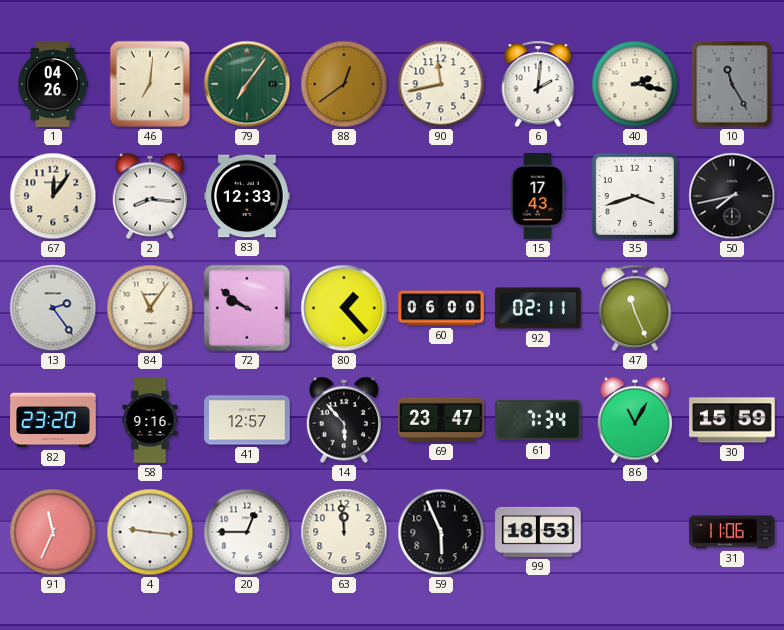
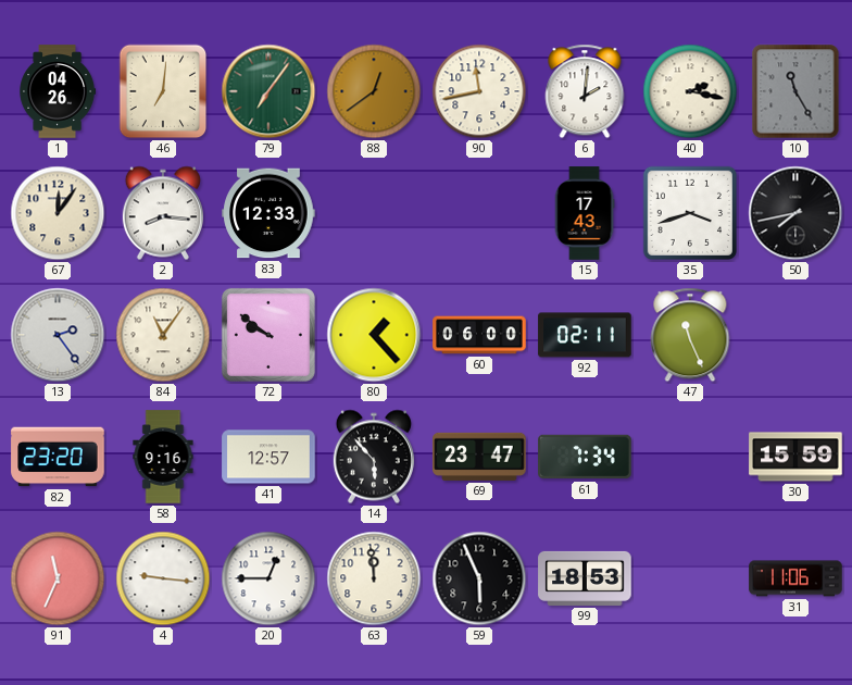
86: 11:05 -> none (635, 420)
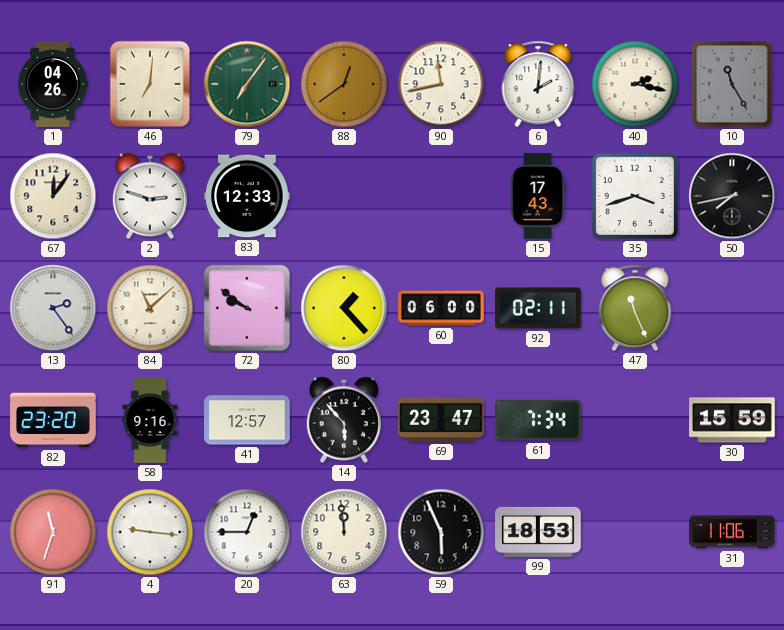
2: 8:16 -> 2:48 (150, 196)
84: 11:06 -> 11:08 (150, 308)
91: 11:34 -> 11:33 (53, 532)
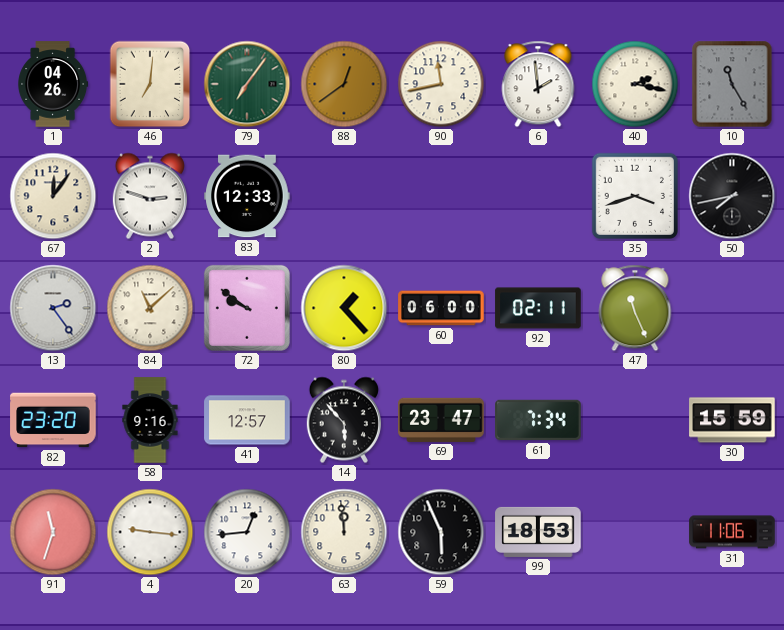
6: 2:01 -> 1:59 (538, 84)
15: 17:43 -> none (538, 196)
20: 12:45 -> 12:44 (247, 532)
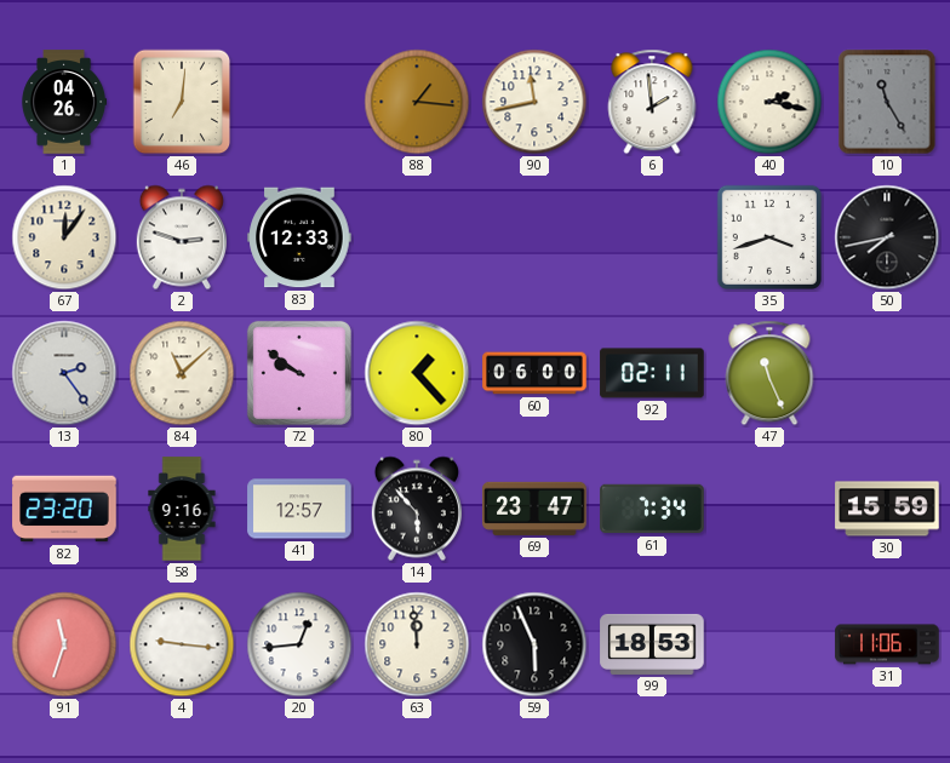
79: 7:06 -> none (247, 84)
88: 12:39 -> 1:16 (417, 102)
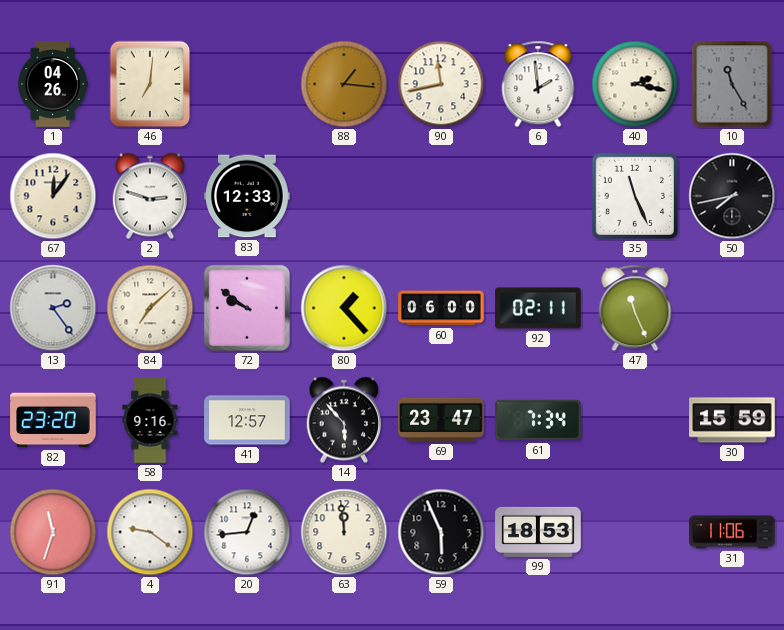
35: 3:42 -> 11:26 (635, 196)
84: 11:08 -> 7:08 (150, 308)
4: 9:16 -> 9:21 (150, 532)
